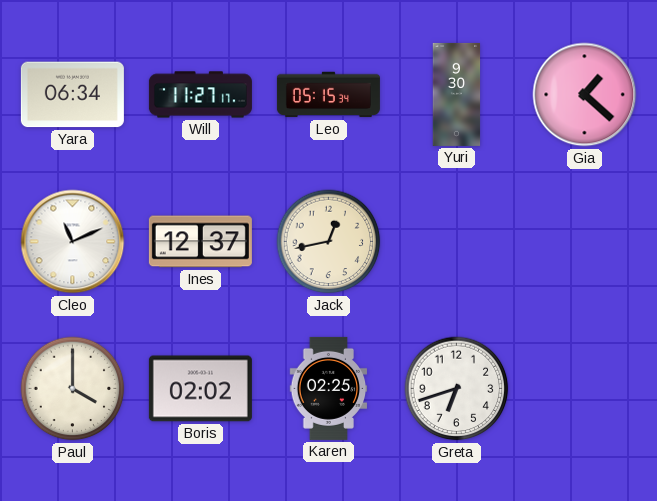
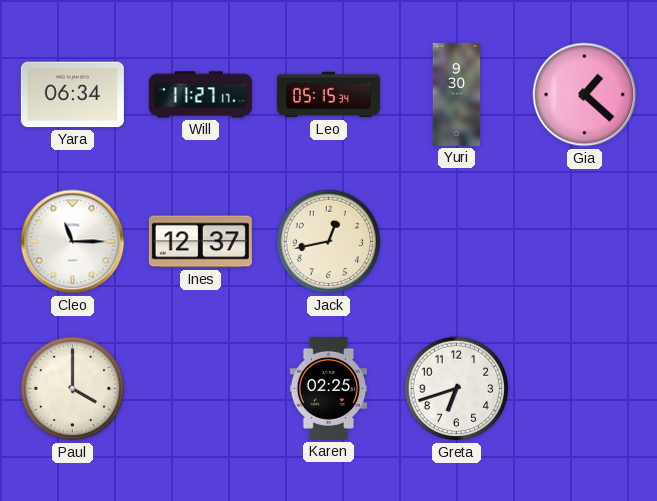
Cleo: 11:11 -> 11:15 (73, 242)
Boris: 02:02 -> none (200, 389)
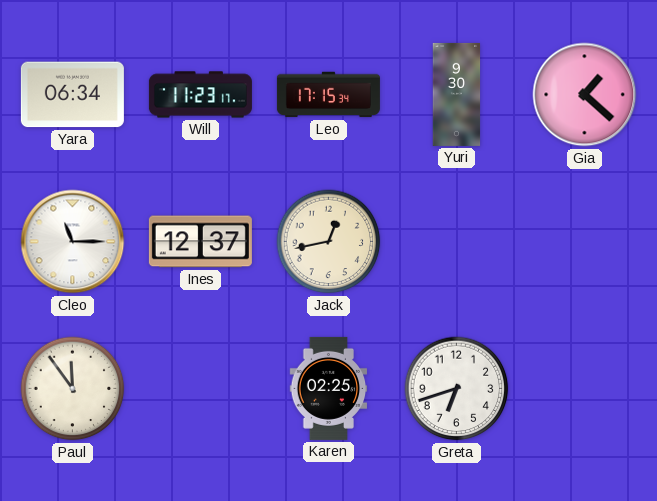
Will: 11:27 -> 11:23 (200, 95)
Leo: 05:15 -> 17:15 (328, 95)
Paul: 4:00 -> 11:54 (73, 389)
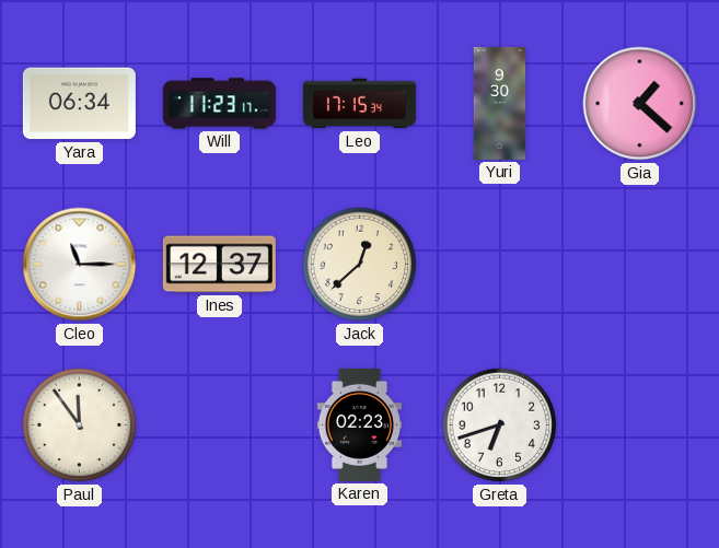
Jack: 12:43 -> 12:38 (360, 265)
Karen: 02:25 -> 02:23 (360, 424)
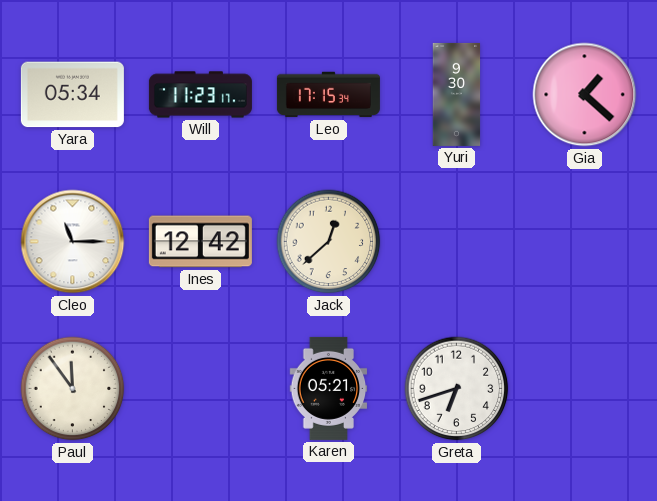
Yara: 06:34 -> 05:34 (72, 95)
Ines: 12:37 -> 12:42 (200, 242)
Karen: 02:23 -> 05:21 (329, 388)
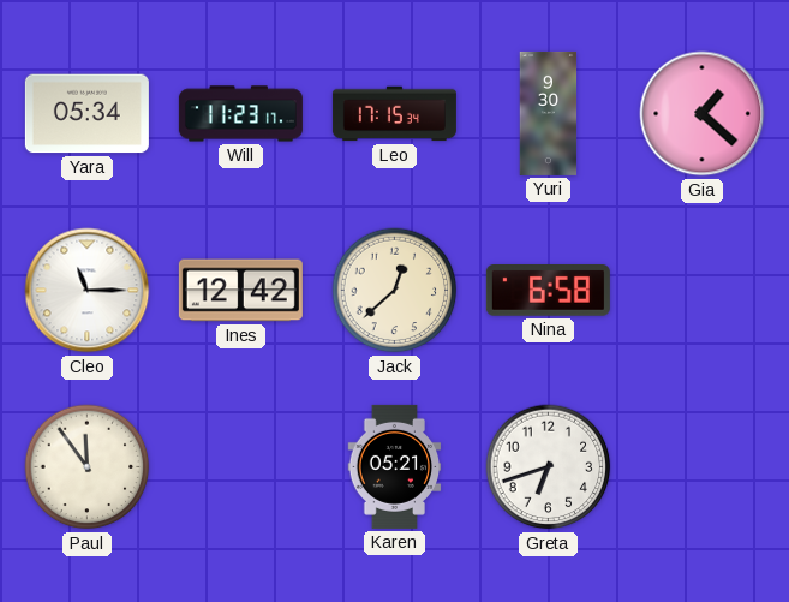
Nina: none -> 6:58 (548, 291)
